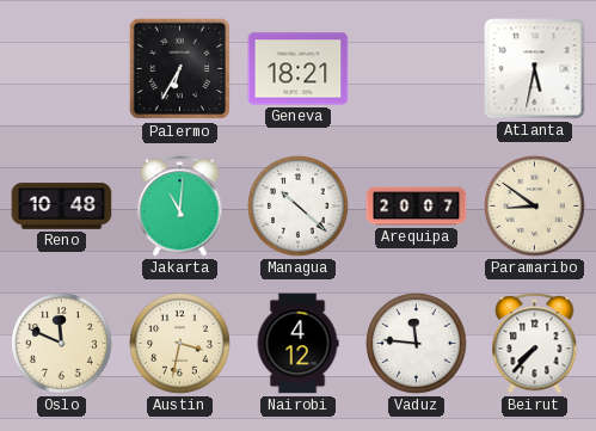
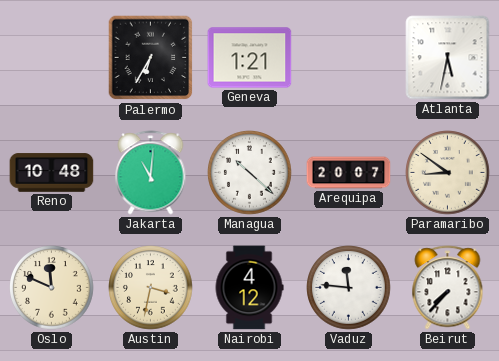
Geneva: 18:21 -> 1:21 (250, 58)
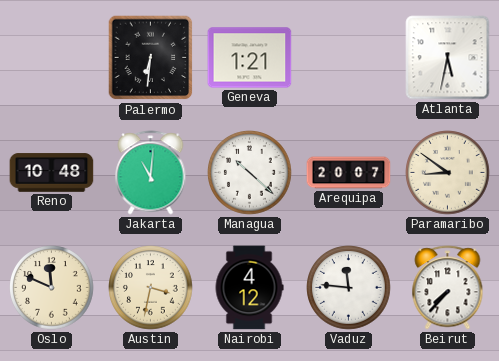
Palermo: 6:35 -> 6:31 (151, 58)
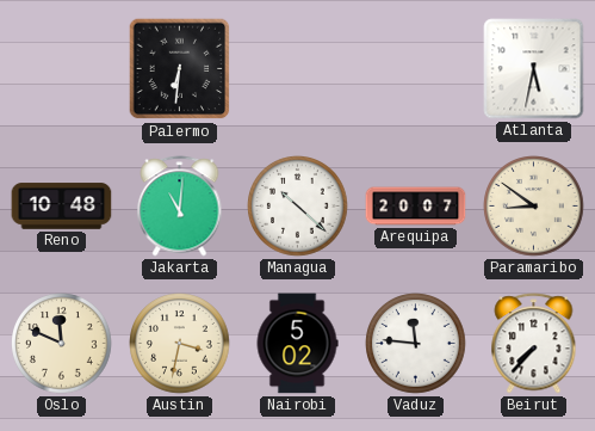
Geneva: 1:21 -> none (250, 58)
Nairobi: 4:12 -> 5:02 (297, 344)
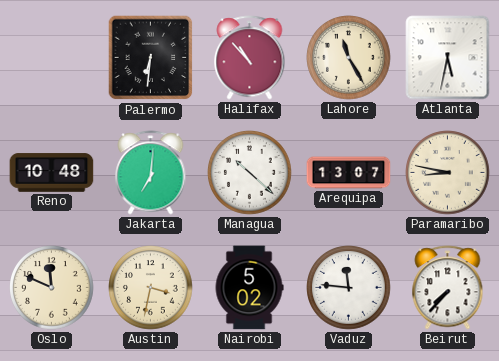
Halifax: none -> 10:53 (250, 58)
Lahore: none -> 11:25 (349, 58)
Jakarta: 11:01 -> 7:01 (151, 173)
Arequipa: 20:07 -> 13:07 (349, 173)
Paramaribo: 8:51 -> 8:47 (448, 173)
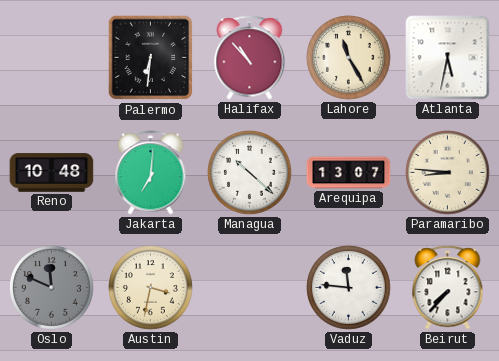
Paramaribo: 8:47 -> 8:46 (448, 173)
Oslo dial: cream -> grey (52, 288)
Nairobi: 5:02 -> none (249, 288)
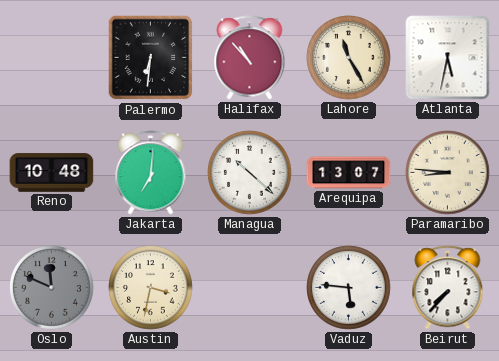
Vaduz: 11:46 -> 5:46 (349, 288)
